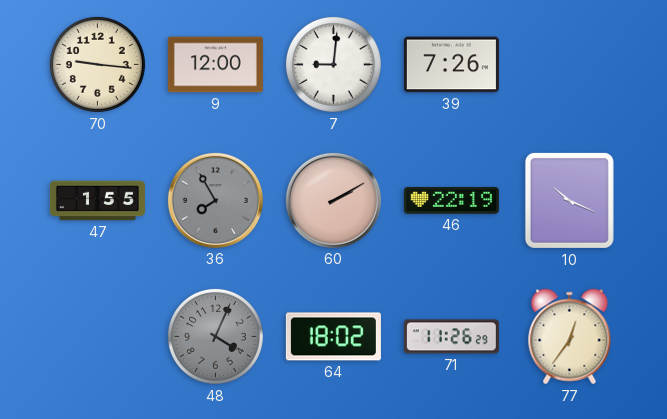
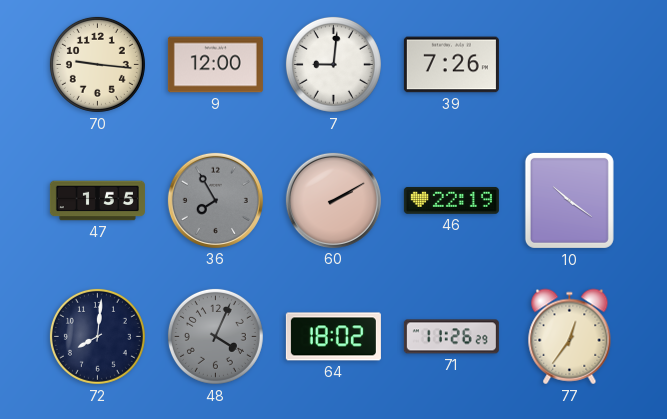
10: 10:19 -> 10:21 (569, 200)
72: none -> 8:01 (97, 336)
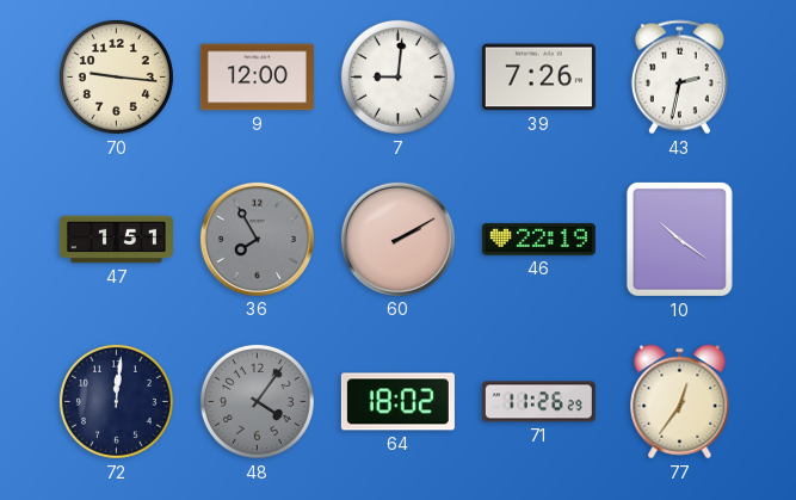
43: none -> 2:32 (679, 78)
47: 1:55 -> 1:51 (116, 240)
72: 8:01 -> 12:01 (116, 401)
48: 4:04 -> 4:06 (257, 401)
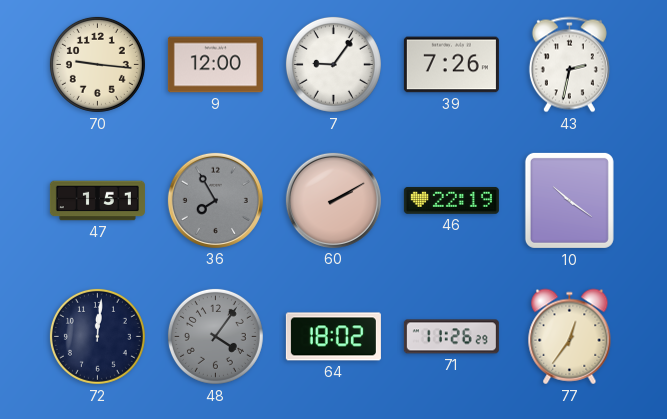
7: 9:01 -> 9:06 (333, 64)
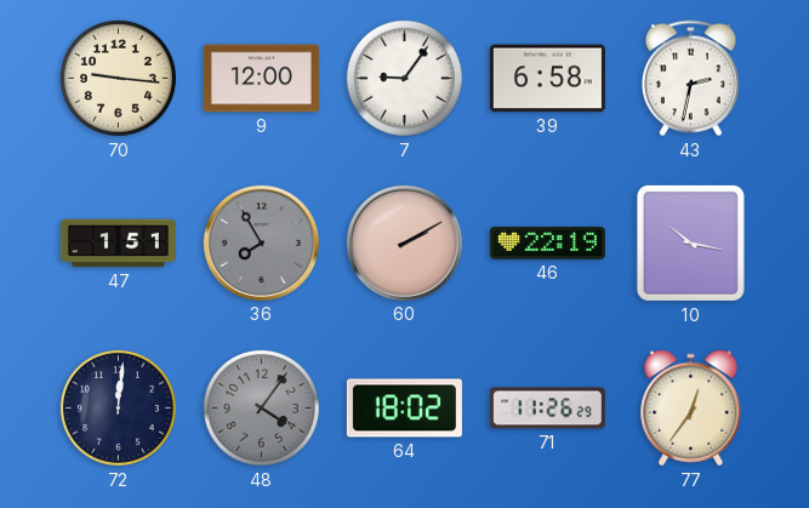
39: 7:26 -> 6:58 (547, 79)
10: 10:21 -> 10:17 (690, 242)
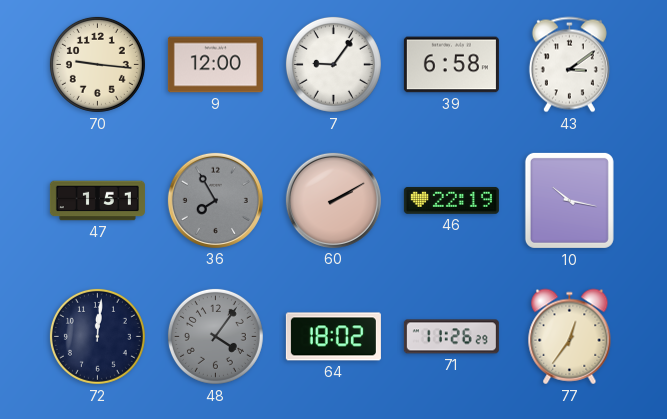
43: 2:32 -> 3:09 (569, 65)
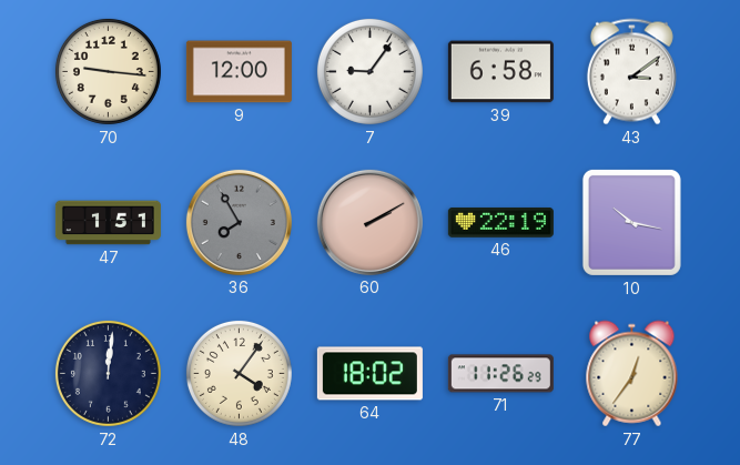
48 dial: grey -> cream (239, 373)
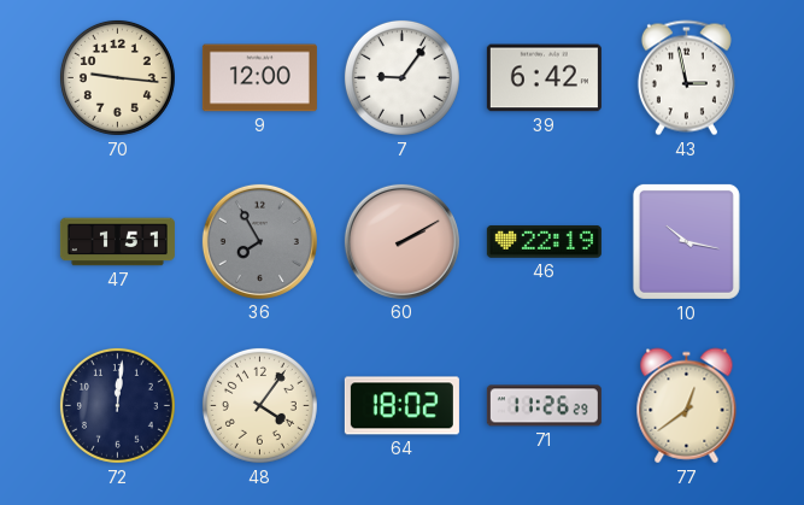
39: 6:58 -> 6:42 (544, 78)
43: 3:09 -> 2:58 (686, 78)
77: 12:36 -> 12:39 (687, 406)
